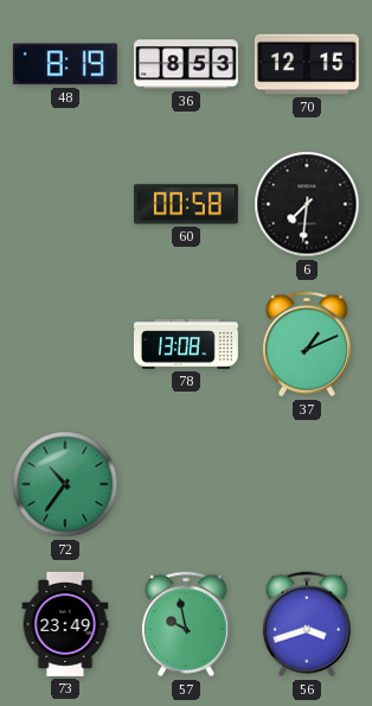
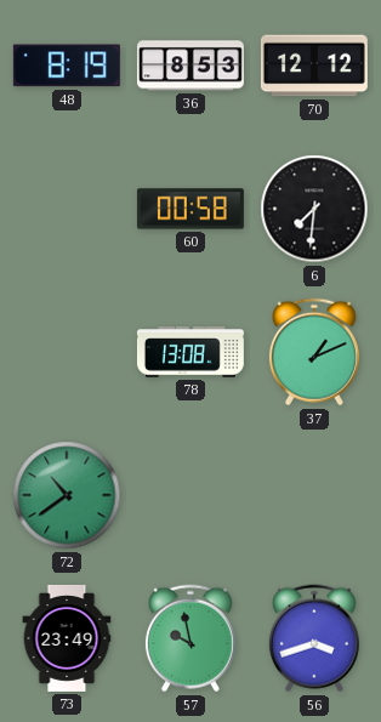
70: 12:15 -> 12:12 (314, 66)
72: 10:36 -> 10:39 (67, 495)
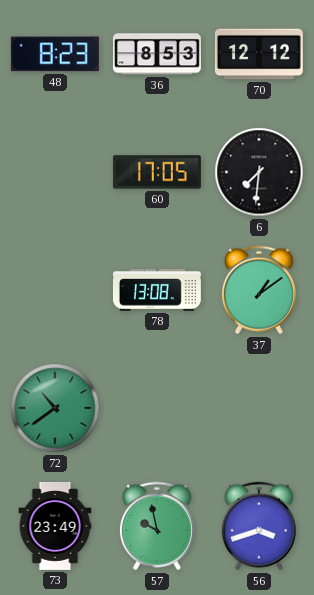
48: 8:19 -> 8:23 (55, 54)
60: 00:58 -> 17:05 (157, 172)
37: 1:11 -> 1:09 (259, 290)
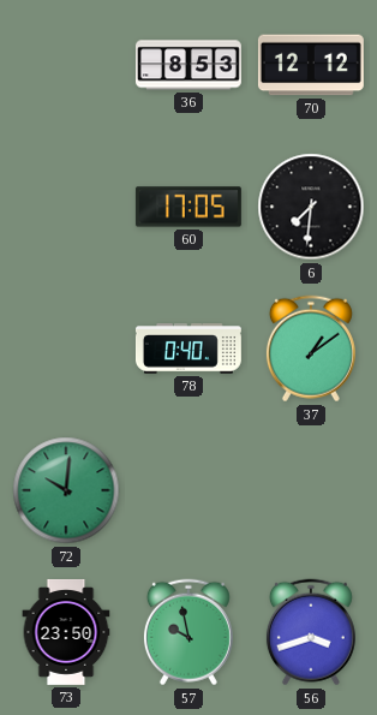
48: 8:23 -> none (55, 54)
78: 13:08 -> 0:40 (188, 348)
72: 10:39 -> 10:01 (66, 490)
73: 23:49 -> 23:50 (66, 632)
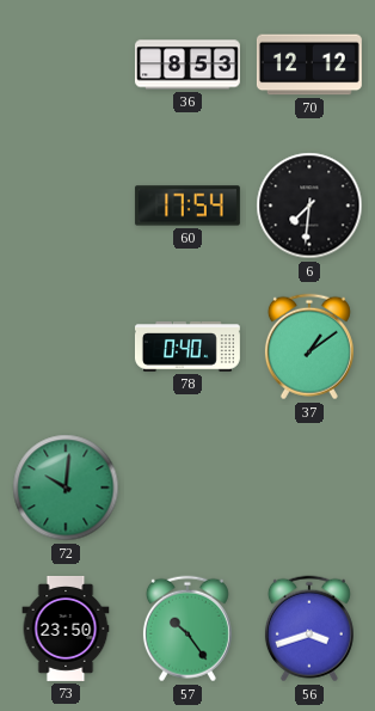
60: 17:05 -> 17:54 (187, 206)
57: 9:58 -> 10:24 (187, 629)
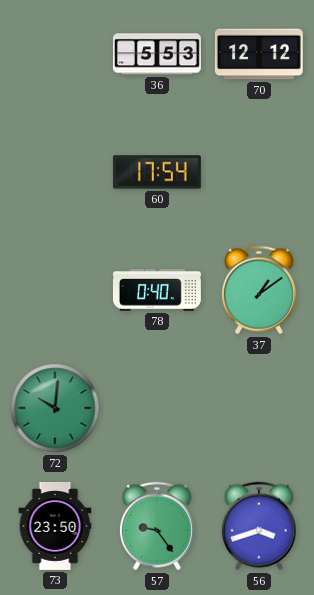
36: 8:53 -> 5:53 (157, 54)
6: 7:31 -> none (309, 206)
57: 10:24 -> 9:24 (157, 526)
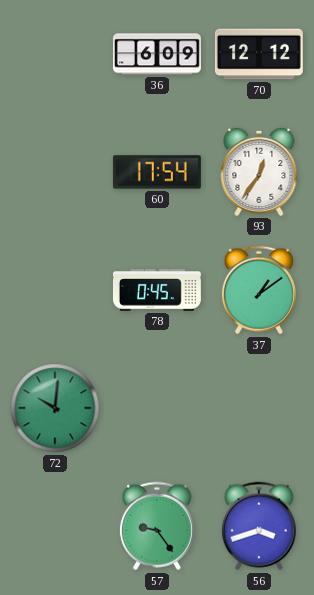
36: 5:53 -> 6:09 (157, 54)
93: none -> 12:36 (259, 172)
78: 0:40 -> 0:45 (157, 290)
73: 23:50 -> none (55, 526)
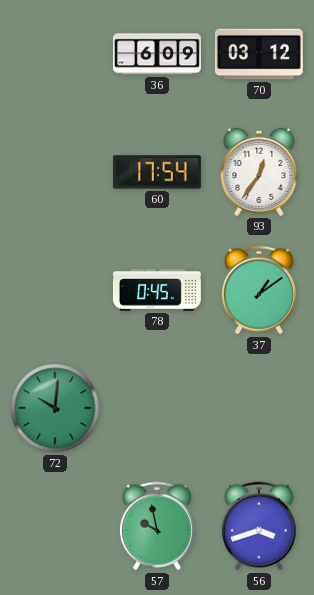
70: 12:12 -> 03:12 (259, 54)
57: 9:24 -> 9:58 (157, 526)
